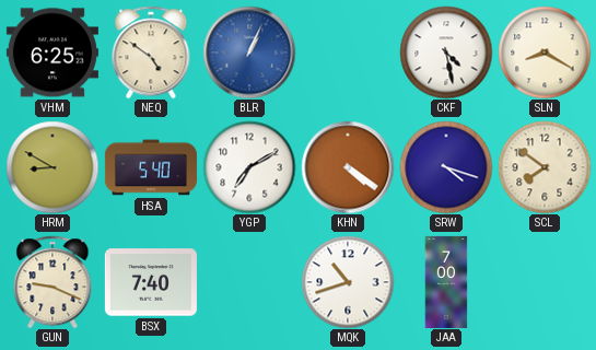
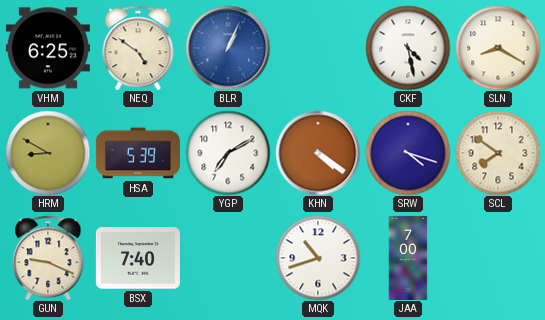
HSA: 5:40 -> 5:39 (138, 153)
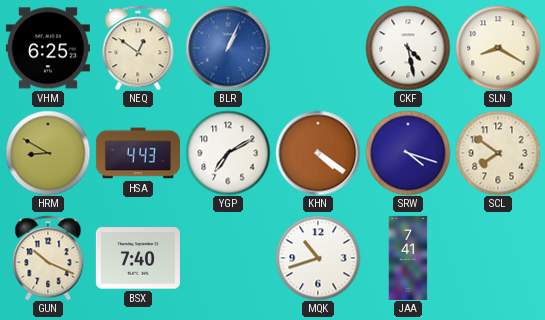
NEQ: 4:51 -> 12:51 (138, 48)
HSA: 5:39 -> 4:43 (138, 153)
GUN: 9:19 -> 10:19 (48, 258)
JAA: 7:00 -> 7:41 (408, 258)
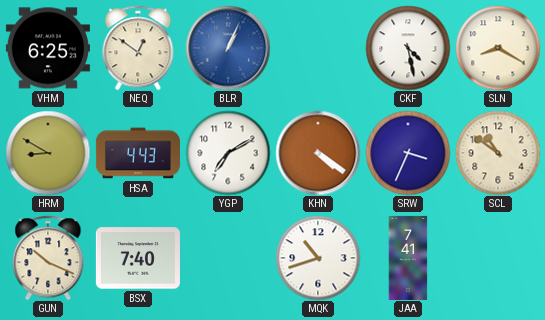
SRW: 4:18 -> 3:34 (408, 153)
SCL: 7:51 -> 10:51 (498, 153)
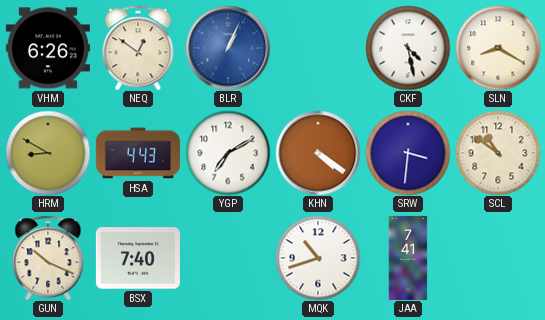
VHM: 6:25 -> 6:26 (48, 48)
SRW: 3:34 -> 3:31 (408, 153)
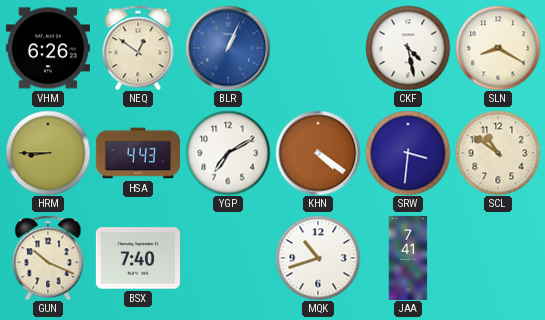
HRM: 8:50 -> 8:45 (48, 153)
